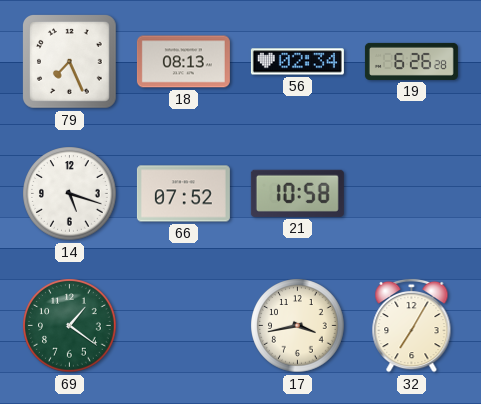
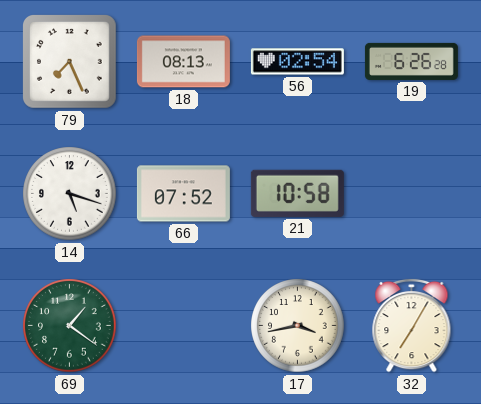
56: 02:34 -> 02:54 (297, 62)
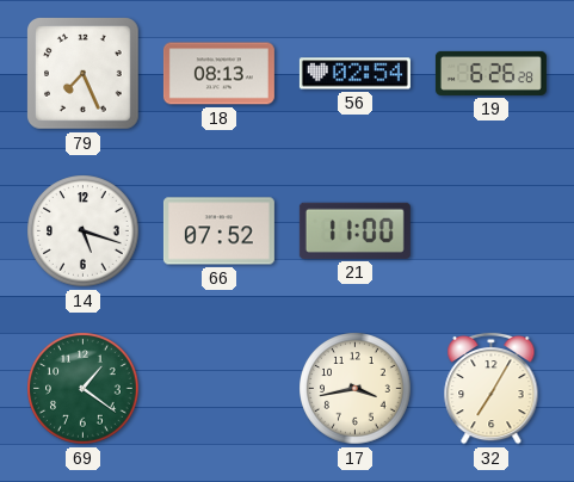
21: 10:58 -> 11:00 (354, 230)
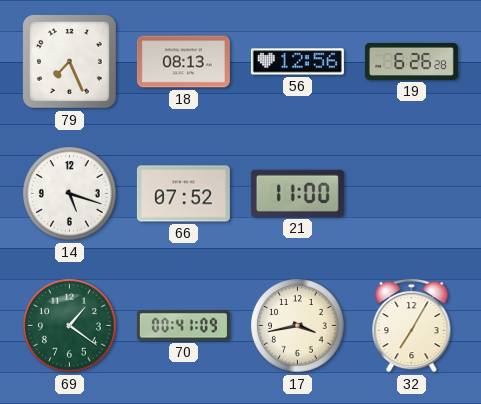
56: 02:54 -> 12:56 (297, 62)
70: none -> 00:41 (183, 326)
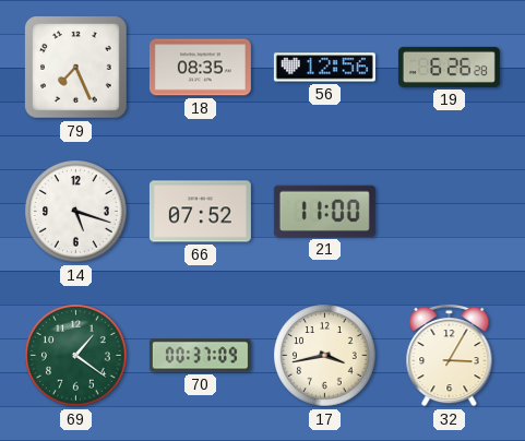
18: 08:13 -> 08:35 (200, 68)
70: 00:41 -> 00:37 (200, 356)
32: 7:05 -> 3:05 (450, 355)
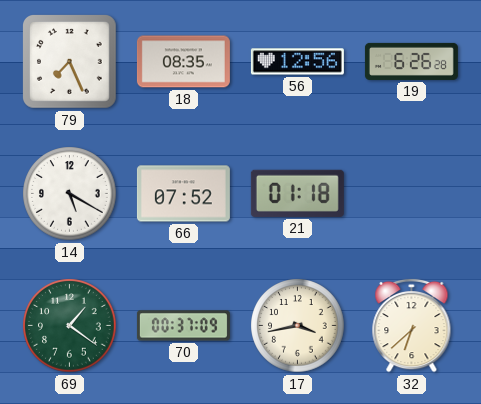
14: 5:18 -> 5:20 (70, 194)
21: 11:00 -> 01:18 (297, 193)
32: 3:05 -> 6:38 (412, 325)
